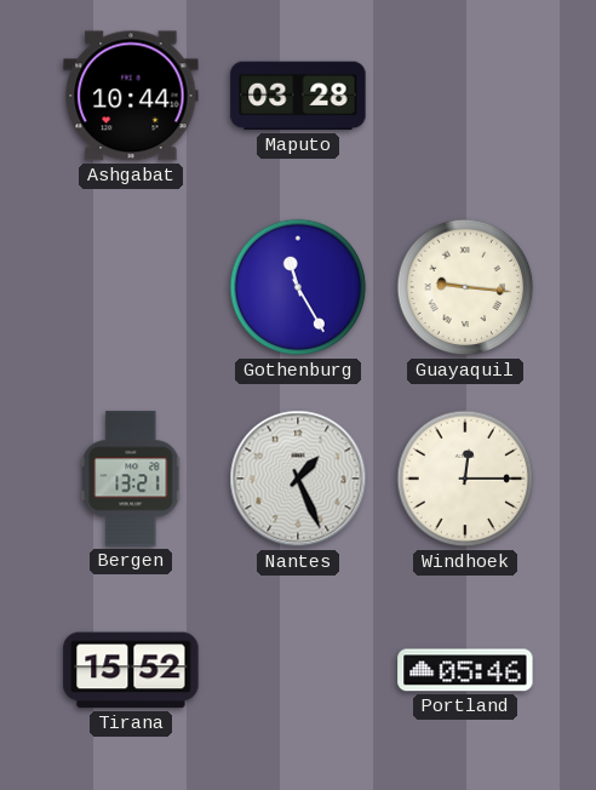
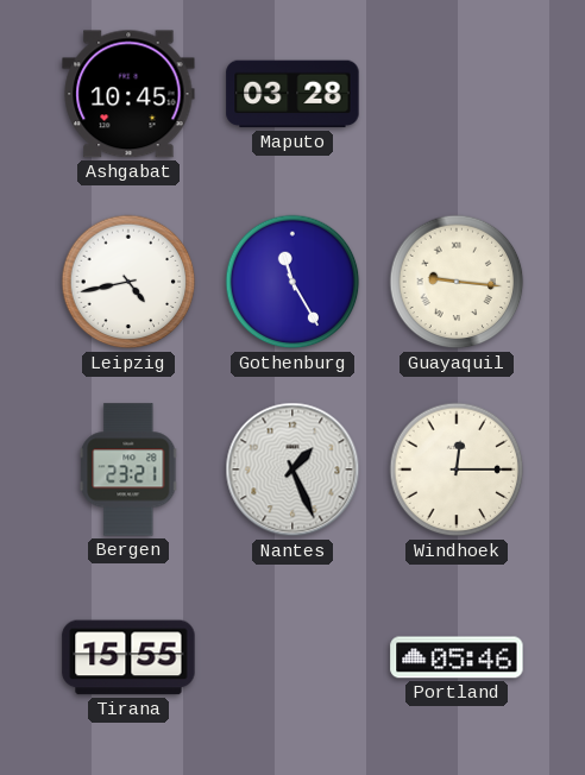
Ashgabat: 10:44 -> 10:45 (128, 94)
Leipzig: none -> 4:43 (128, 282)
Bergen: 13:21 -> 23:21 (128, 470)
Tirana: 15:52 -> 15:55 (128, 657)
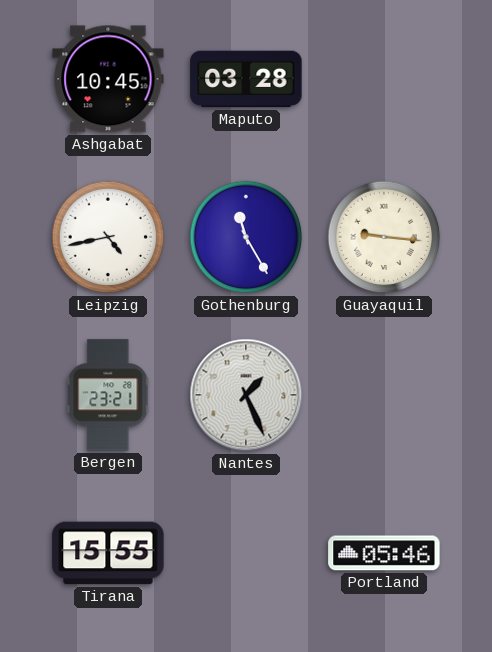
Windhoek: 12:15 -> none (457, 470)
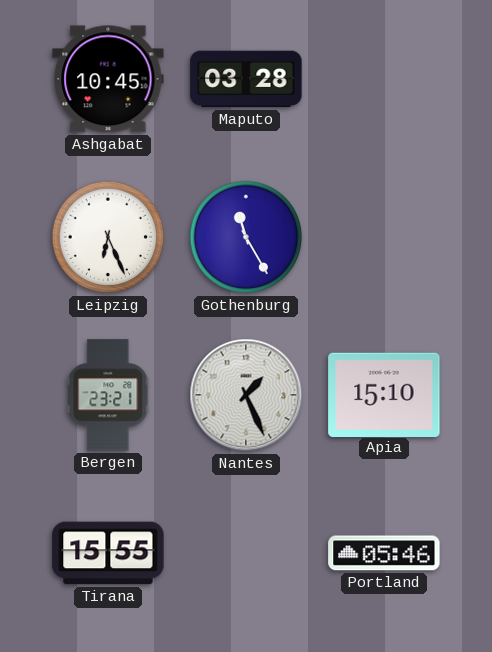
Leipzig: 4:43 -> 6:26 (108, 237)
Guayaquil: 9:16 -> none (384, 237)
Apia: none -> 15:10 (384, 394)
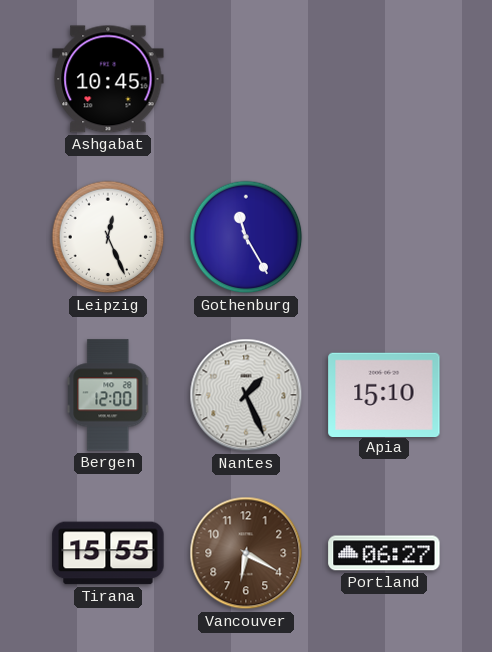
Maputo: 03:28 -> none (246, 79)
Leipzig: 6:26 -> 12:26 (108, 237)
Bergen: 23:21 -> 12:00 (108, 395)
Vancouver: none -> 6:20 (246, 553)
Portland: 05:46 -> 06:27 (384, 553)
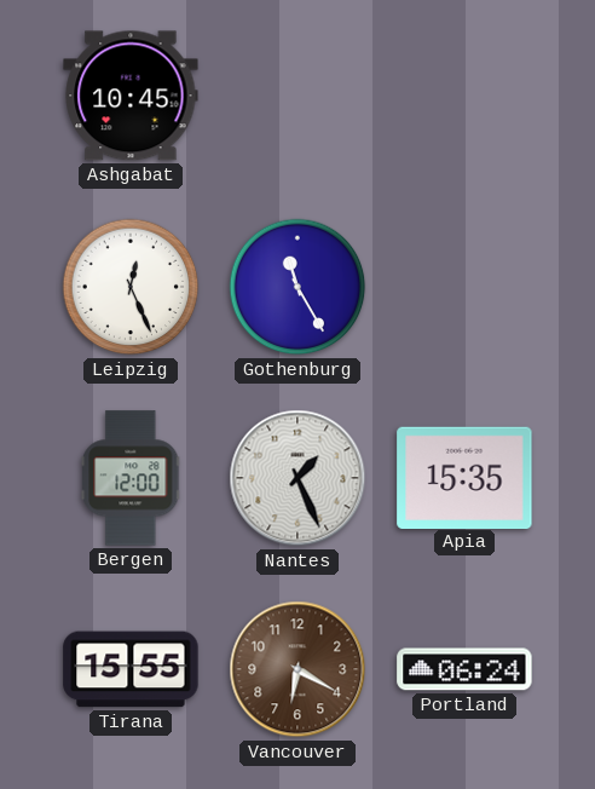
Apia: 15:10 -> 15:35 (464, 477)
Portland: 06:27 -> 06:24 (464, 669)
